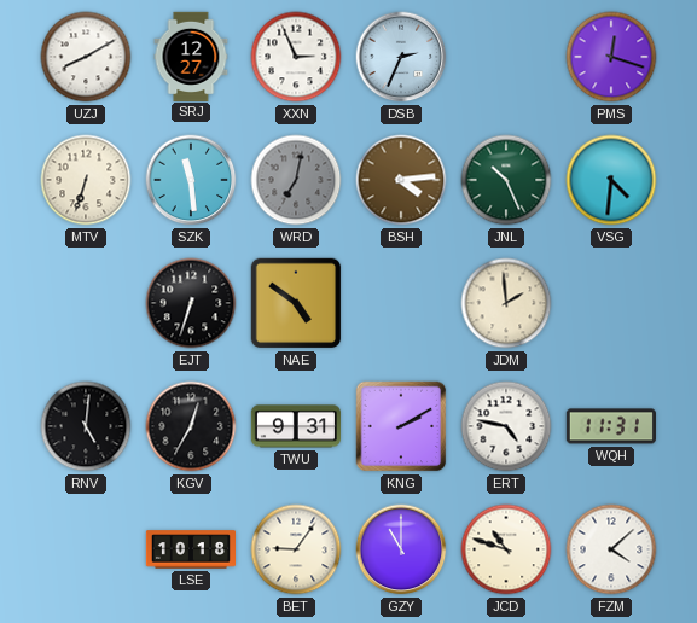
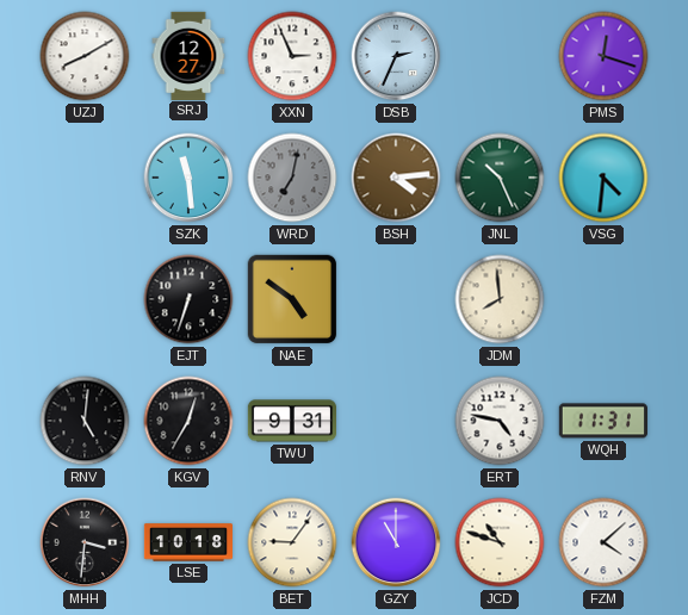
MTV: 6:33 -> none (86, 180)
JDM: 1:59 -> 7:59 (500, 299)
KNG: 2:10 -> none (401, 426)
MHH: none -> 3:31 (85, 542)
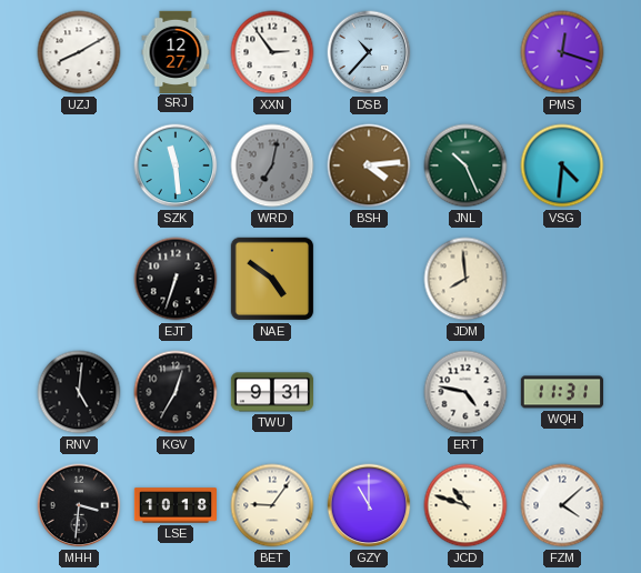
XXN: 2:56 -> 2:54 (272, 52)
DSB: 2:34 -> 10:37 (369, 52)
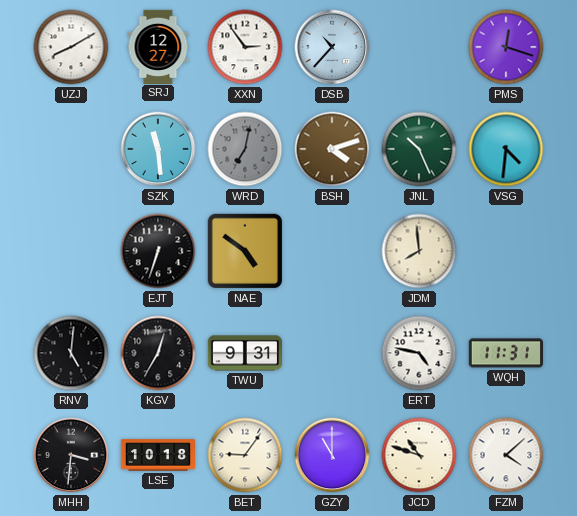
BSH: 4:14 -> 4:12 (332, 149)
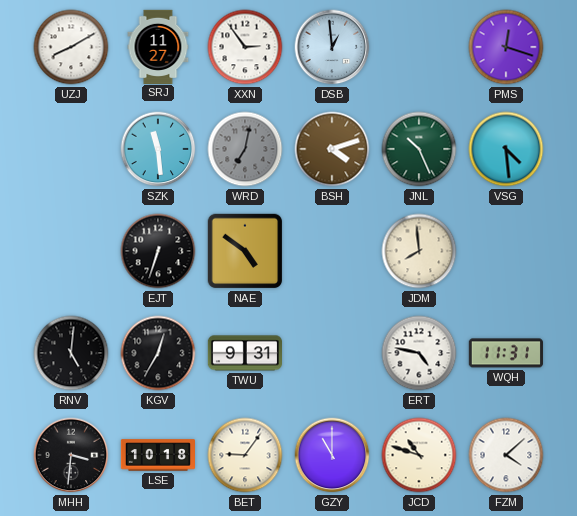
SRJ: 12:27 -> 11:27 (158, 46)
DSB: 10:37 -> 12:59 (332, 47)
VSG: 4:31 -> 4:29 (506, 149)
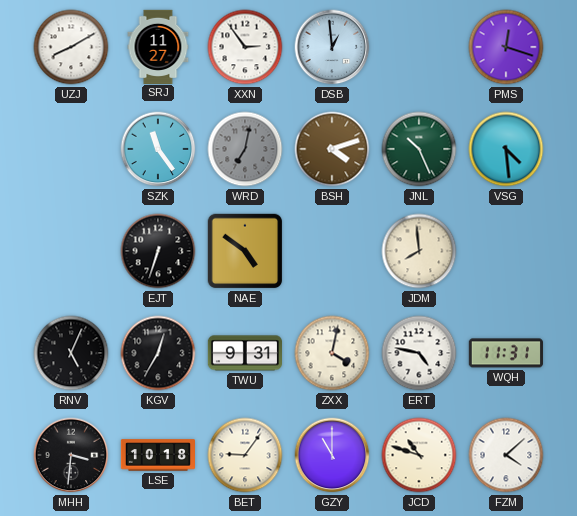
SZK: 11:29 -> 11:24 (158, 149)
RNV: 5:01 -> 5:04 (71, 353)
ZXX: none -> 4:02 (332, 353)
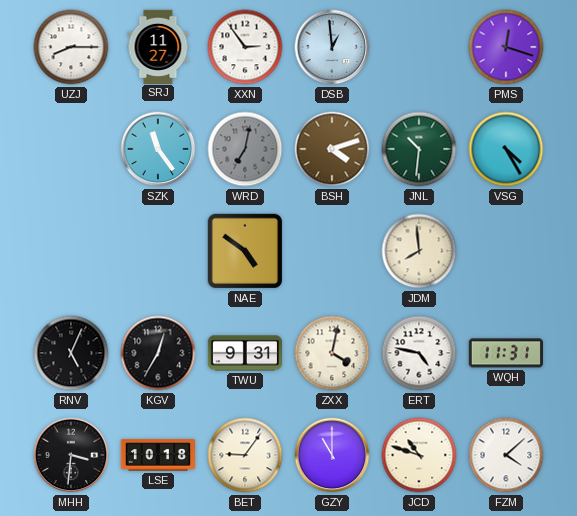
UZJ: 8:10 -> 8:15 (71, 47)
JNL: 10:26 -> 10:31 (419, 149)
VSG: 4:29 -> 4:25 (506, 149)
EJT: 6:33 -> none (158, 251)
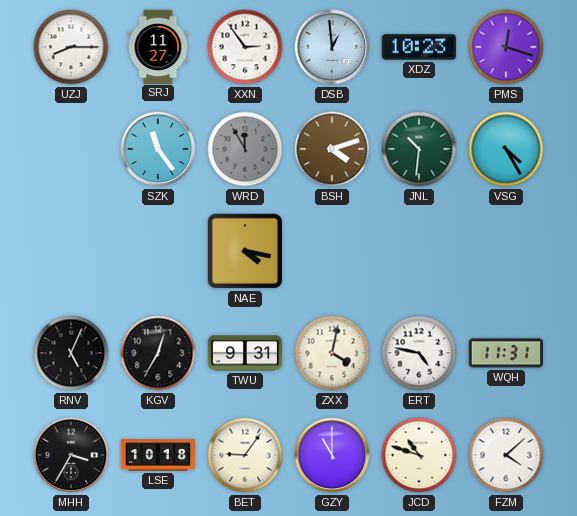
XDZ: none -> 10:23 (419, 47)
WRD: 7:02 -> 11:55 (245, 149)
NAE: 4:51 -> 4:17 (245, 251)
JDM: 7:59 -> none (419, 251)
MHH: 3:31 -> 3:35 (71, 455)
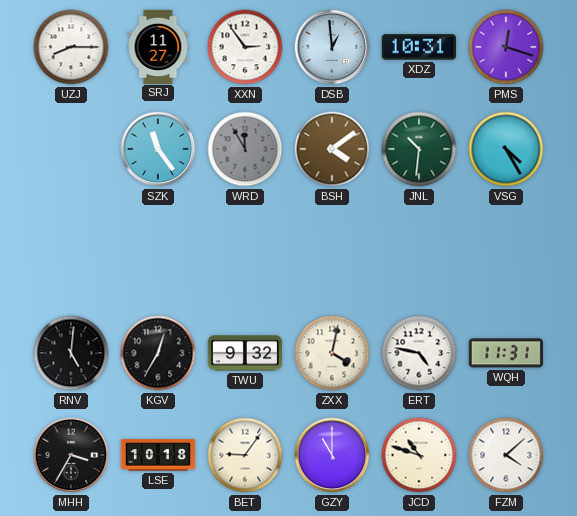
XDZ: 10:23 -> 10:31 (419, 47)
BSH: 4:12 -> 4:09 (332, 149)
NAE: 4:17 -> none (245, 251)
RNV: 5:04 -> 5:01 (71, 353)
TWU: 9:31 -> 9:32 (244, 353)
